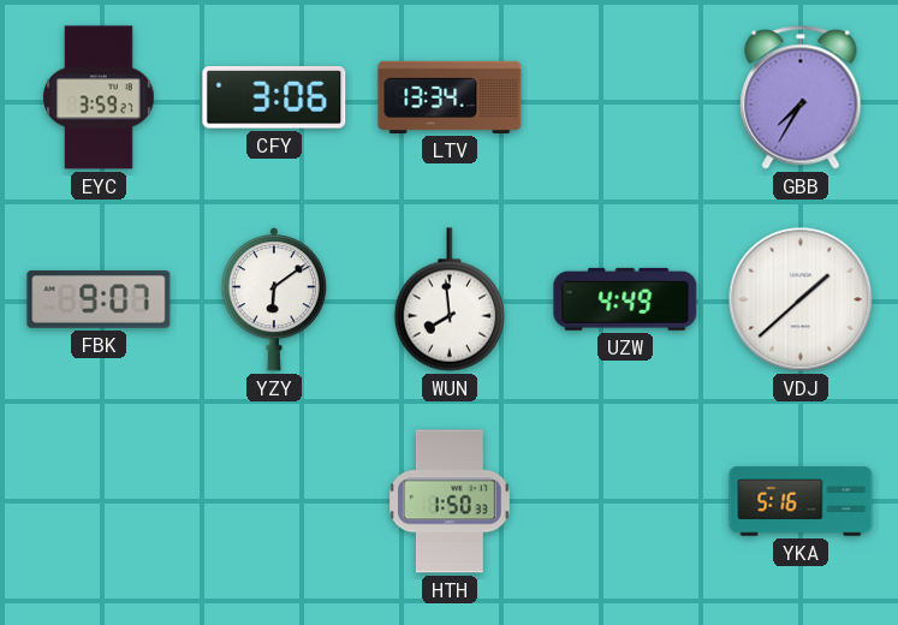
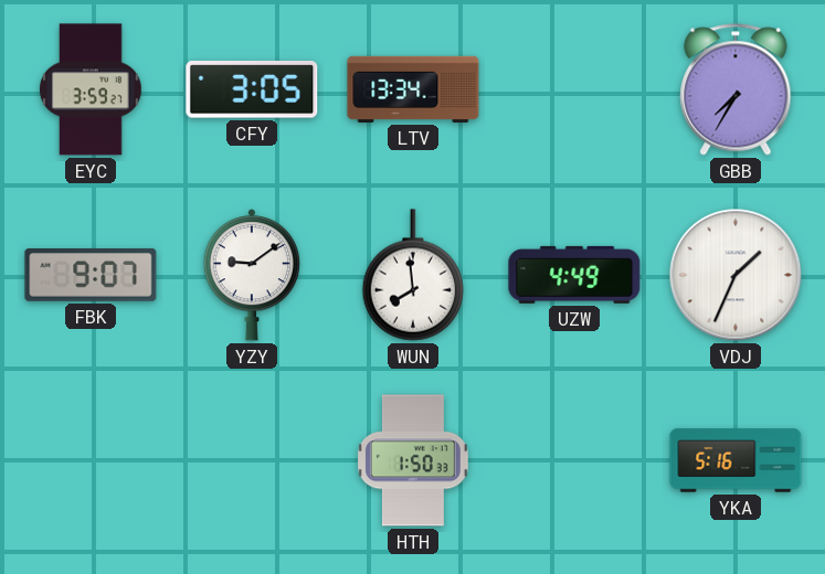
CFY: 3:06 -> 3:05 (252, 91)
YZY: 6:09 -> 9:09 (251, 276)
VDJ: 1:38 -> 1:34 (736, 275)
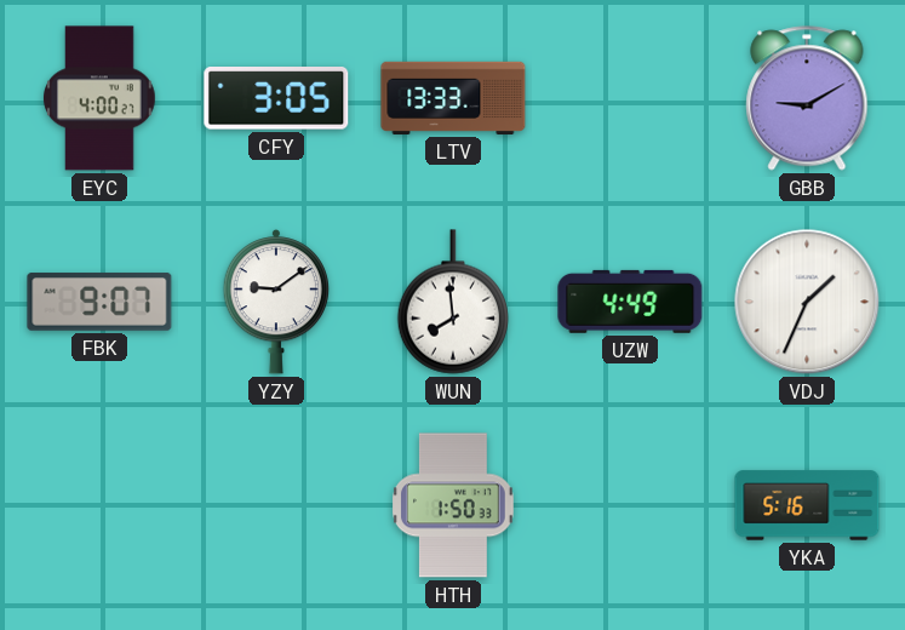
EYC: 3:59 -> 4:00 (101, 98)
LTV: 13:34 -> 13:33 (453, 98)
GBB: 7:35 -> 9:10 (807, 98)
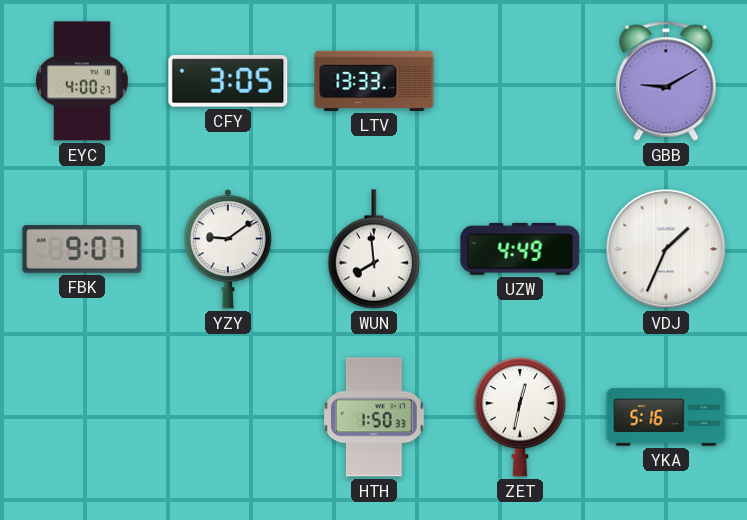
ZET: none -> 12:32 (519, 417)
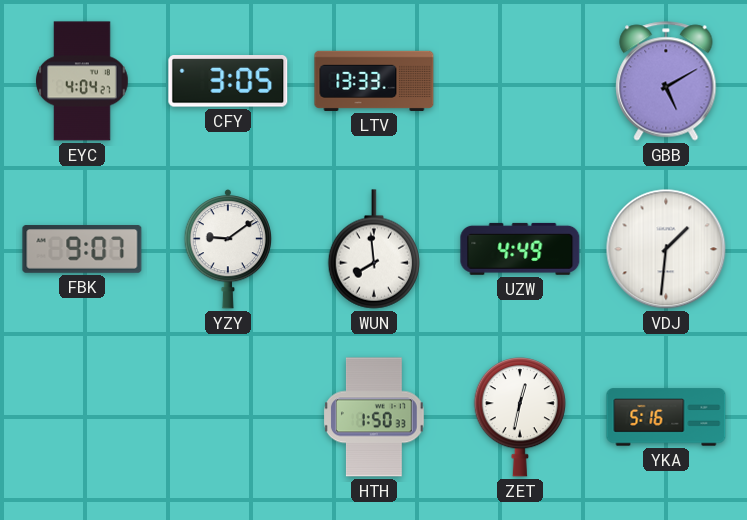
EYC: 4:00 -> 4:04 (83, 81)
GBB: 9:10 -> 5:10 (666, 81)
VDJ: 1:34 -> 1:31 (666, 249)
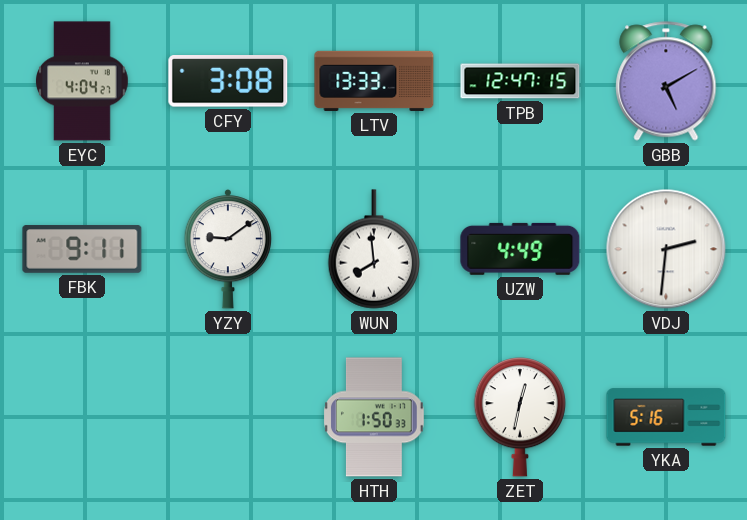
CFY: 3:05 -> 3:08 (228, 82)
TPB: none -> 12:47 (520, 81)
FBK: 9:07 -> 9:11 (82, 249)
VDJ: 1:31 -> 2:31 (666, 249)
